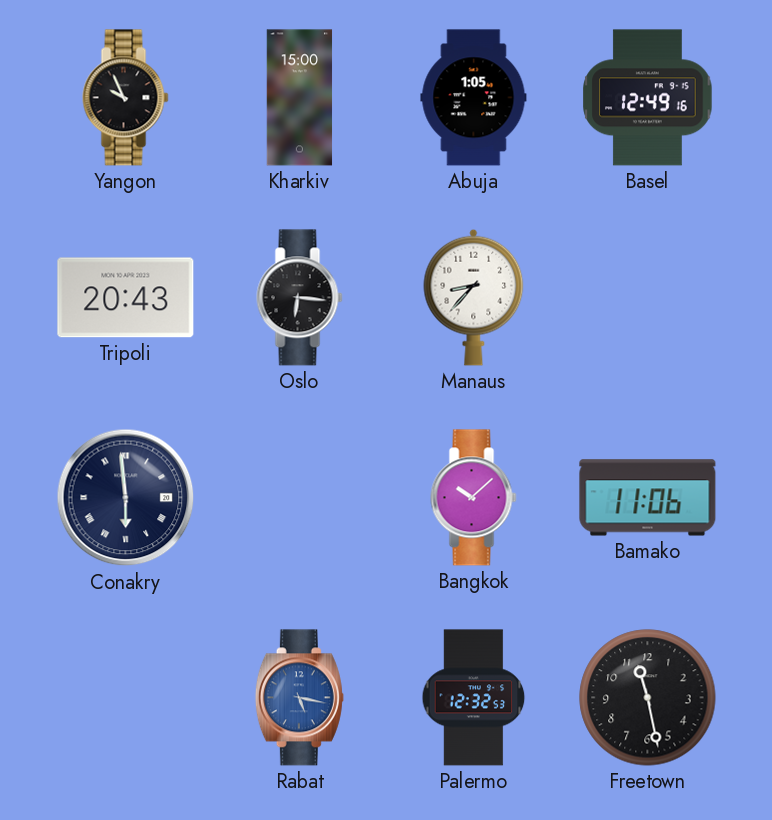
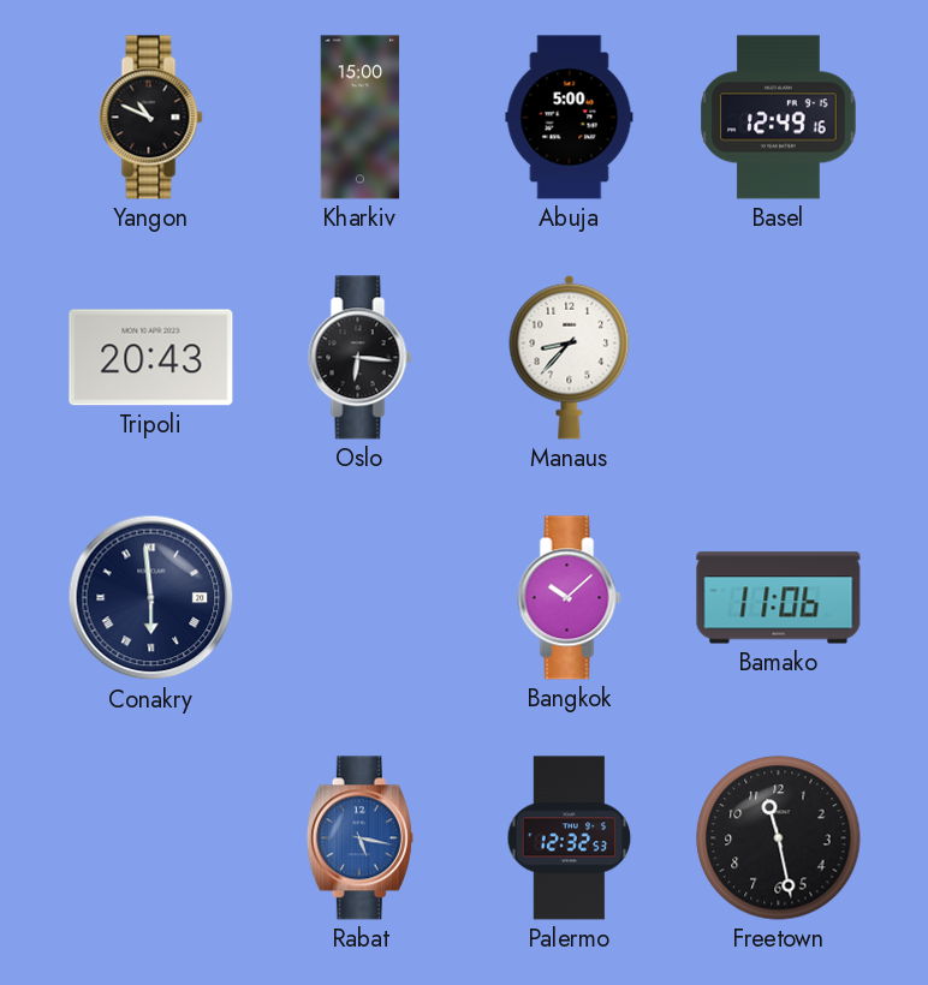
Yangon: 9:56 -> 10:49 (151, 118)
Abuja: 1:05 -> 5:00 (570, 118)
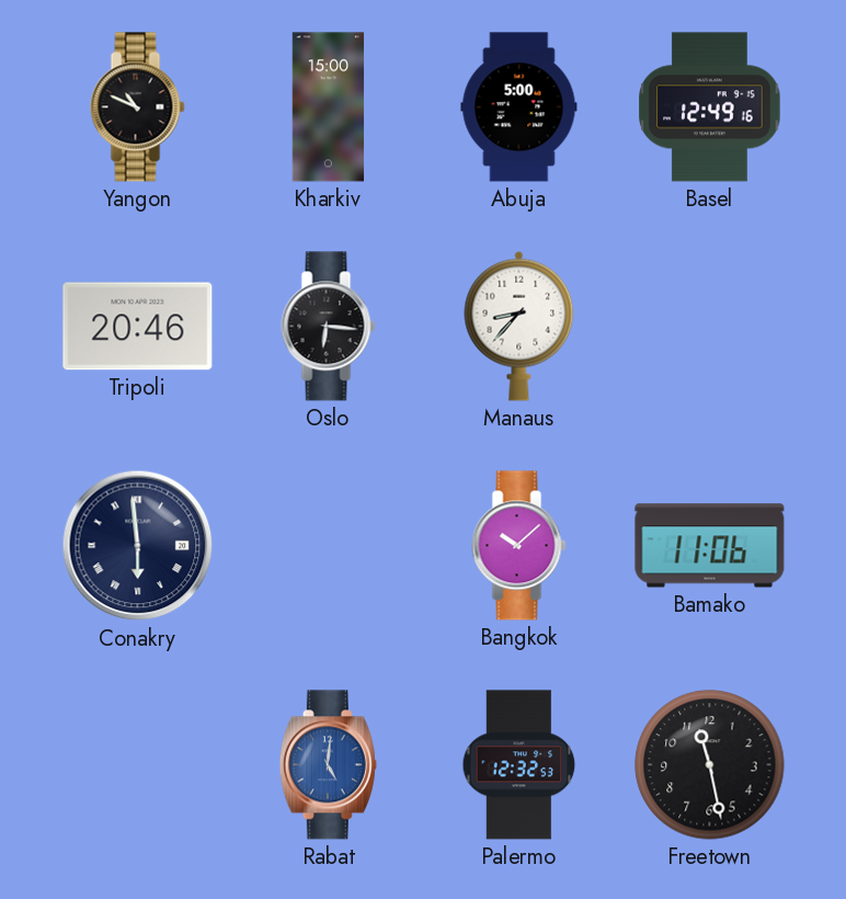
Tripoli: 20:43 -> 20:46 (138, 327)
Rabat: 5:17 -> 5:01 (328, 765)
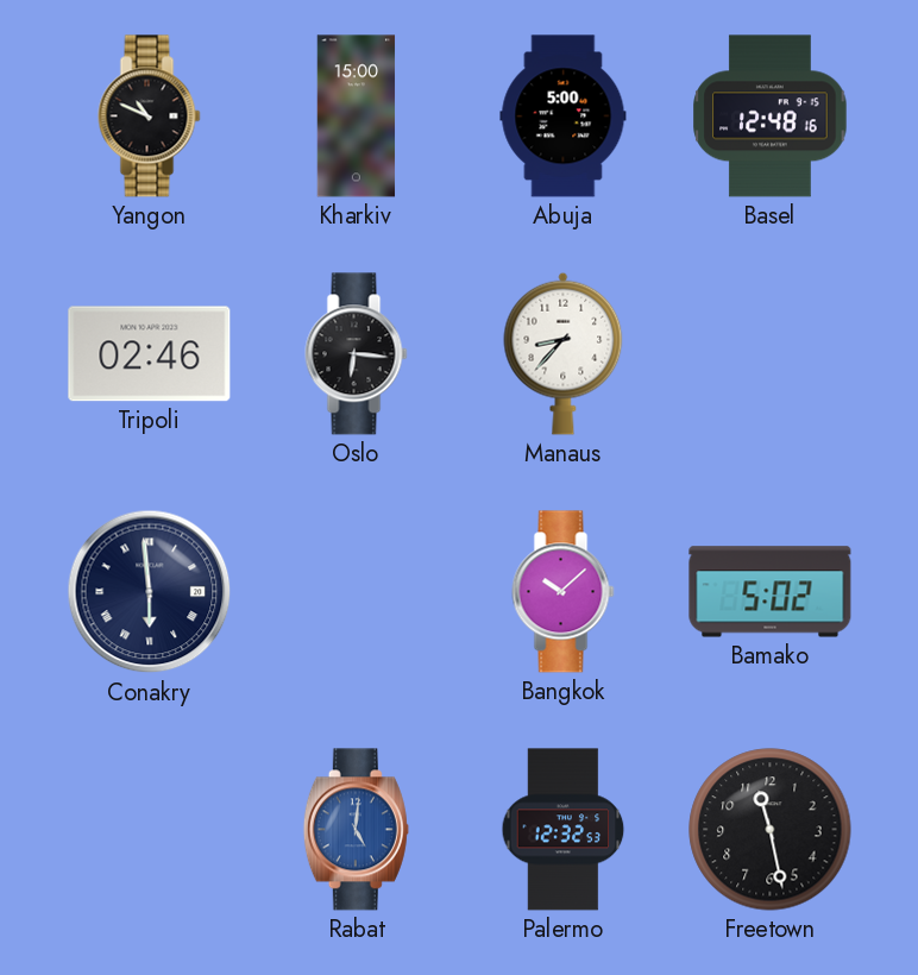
Basel: 12:49 -> 12:48 (771, 117)
Tripoli: 20:46 -> 02:46 (150, 354)
Bamako: 11:06 -> 5:02 (771, 592)
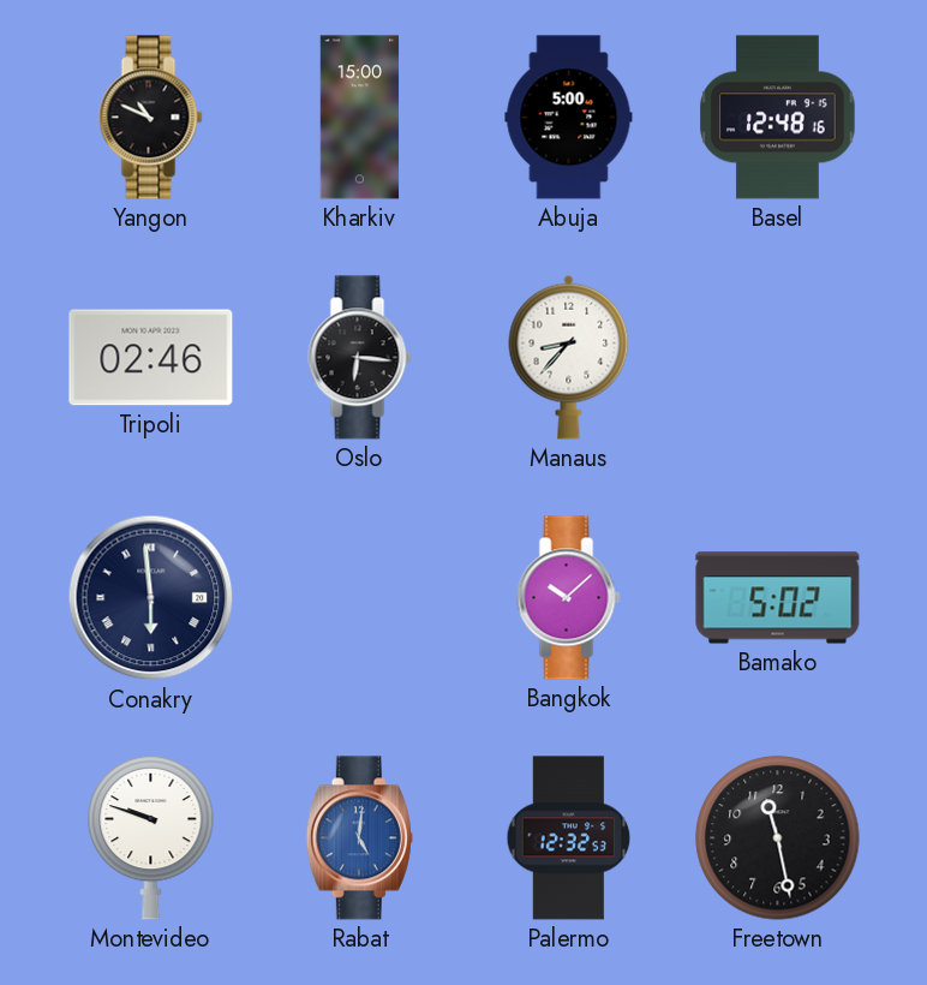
Montevideo: none -> 9:48 (151, 837)
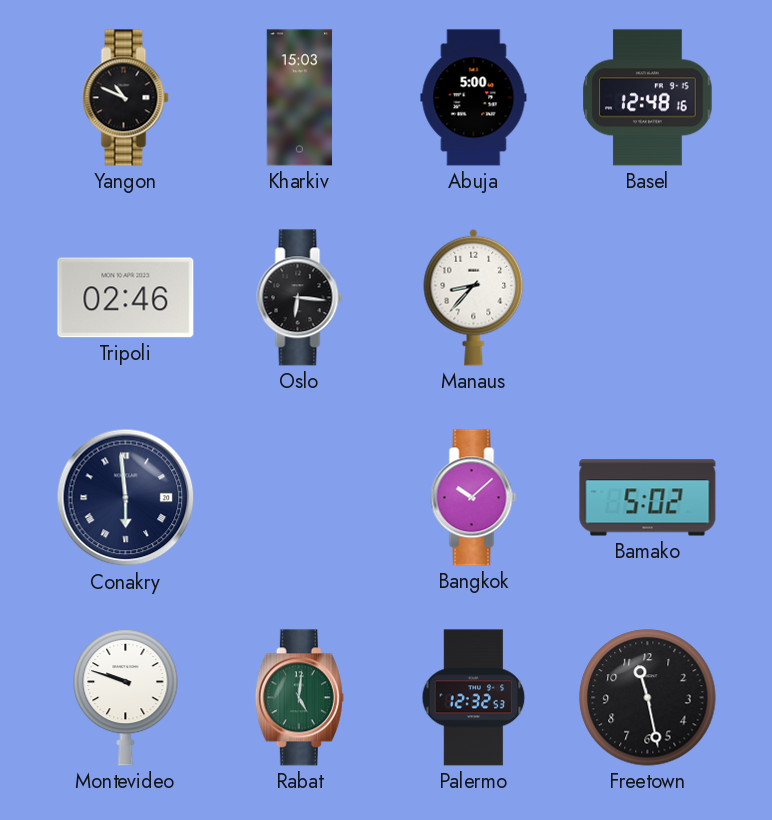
Kharkiv: 15:00 -> 15:03 (300, 98)
Rabat dial: blue -> green (299, 698)
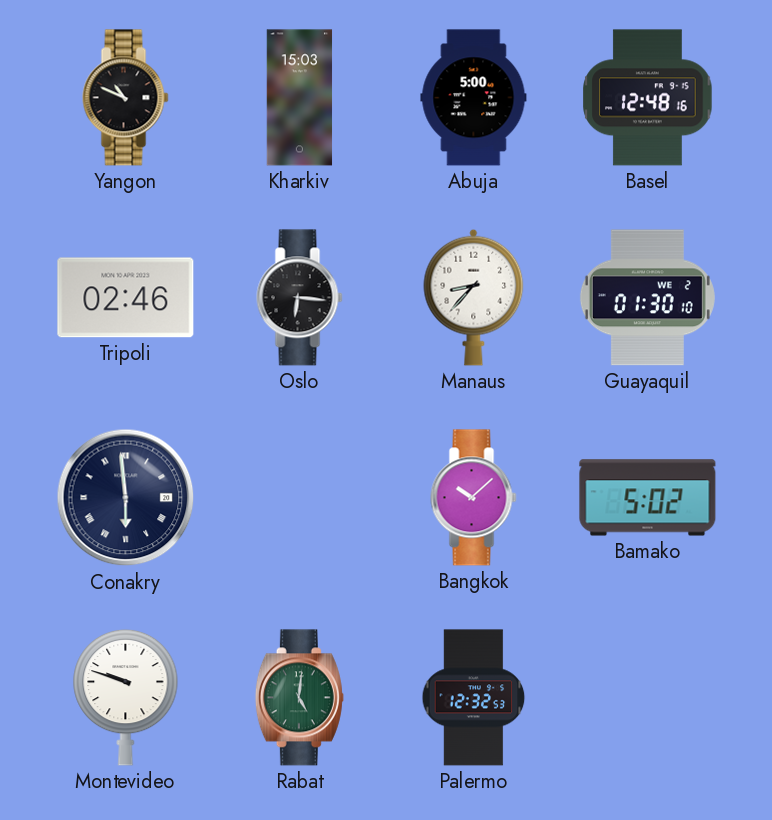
Guayaquil: none -> 01:30 (647, 298)
Freetown: 11:28 -> none (648, 698)
